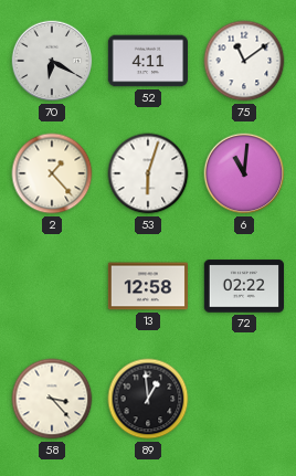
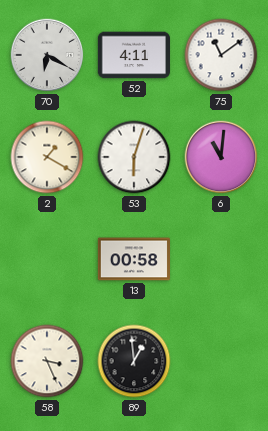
2: 1:23 -> 1:20 (47, 157)
13: 12:58 -> 00:58 (133, 259)
72: 02:22 -> none (243, 286)
58: 3:23 -> 3:26 (47, 361)
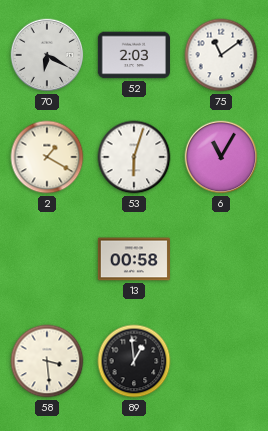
52: 4:11 -> 2:03 (133, 55)
6: 11:01 -> 11:05 (221, 157)
58: 3:26 -> 3:29 (47, 361)
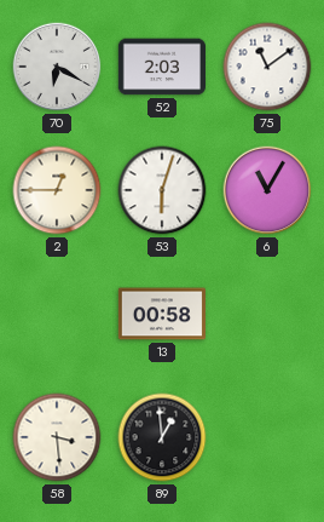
2: 1:20 -> 12:45 (57, 190)
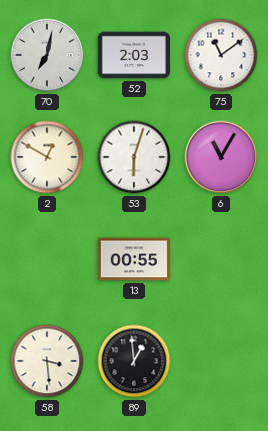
70: 6:20 -> 7:02 (47, 55)
2: 12:45 -> 12:50 (47, 157)
13: 00:58 -> 00:55 (133, 259)
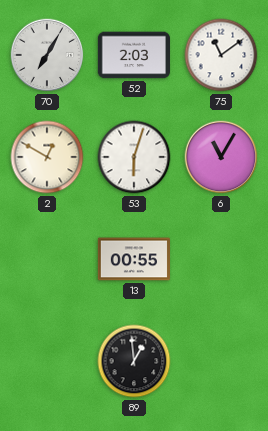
70: 7:02 -> 7:05 (47, 55)
58: 3:29 -> none (47, 361)
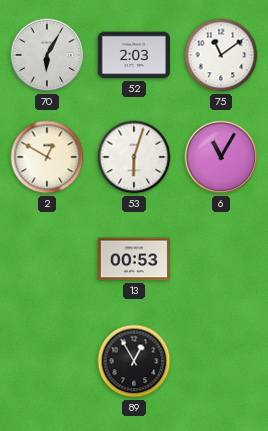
70: 7:05 -> 6:05 (47, 55)
13: 00:55 -> 00:53 (133, 259)
89: 12:59 -> 12:55 (134, 361)
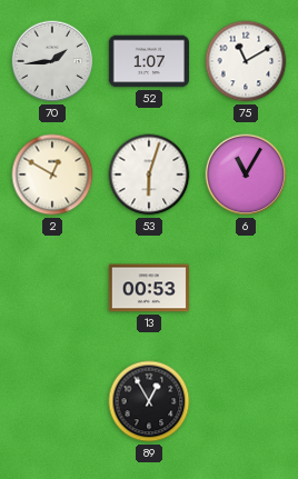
70: 6:05 -> 1:44 (52, 61)
52: 2:03 -> 1:07 (148, 61)
75: 11:09 -> 11:10 (246, 61)
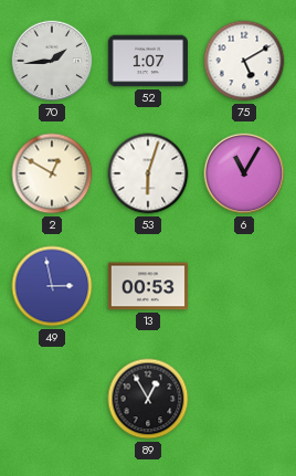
75: 11:10 -> 5:10 (244, 61)
49: none -> 2:58 (52, 286)
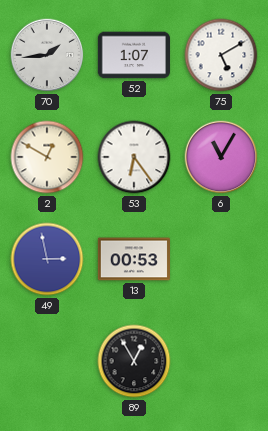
53: 6:03 -> 6:24 (134, 157)
